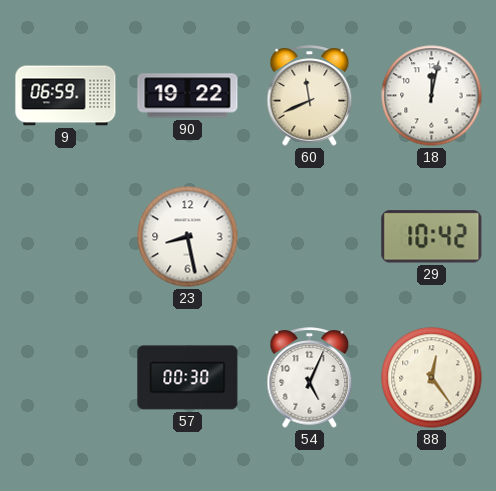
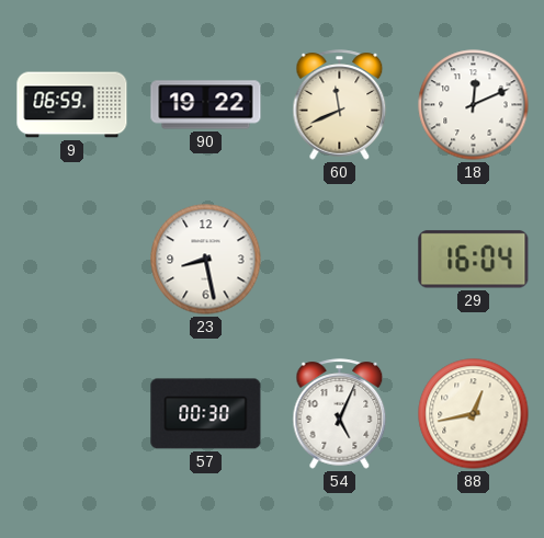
18: 12:02 -> 12:11 (474, 105)
29: 10:42 -> 16:04 (474, 260)
88: 12:24 -> 12:43 (474, 414)
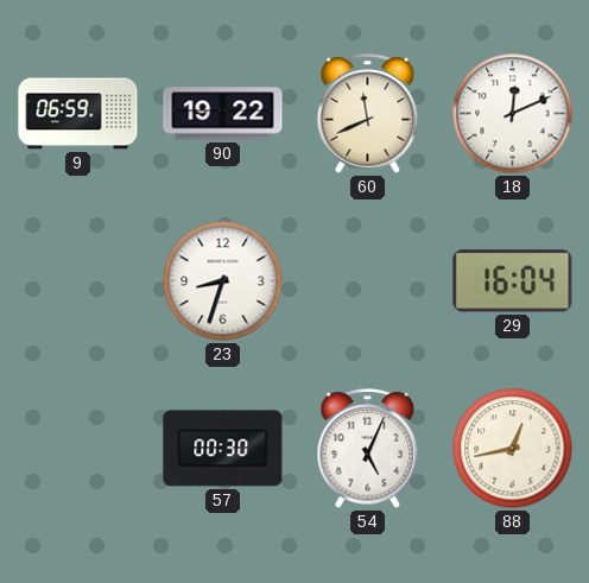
23: 8:28 -> 8:33 (223, 281)
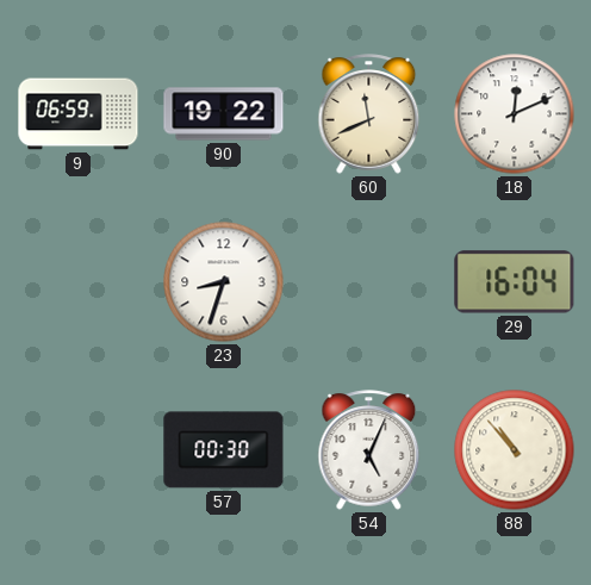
88: 12:43 -> 10:53 (515, 450)
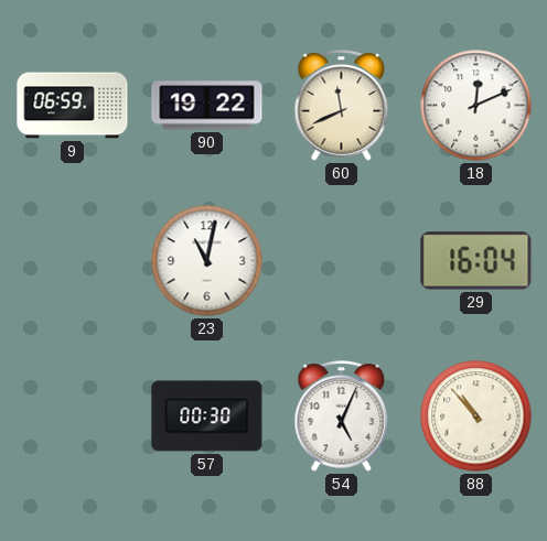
23: 8:33 -> 11:02 (207, 261)
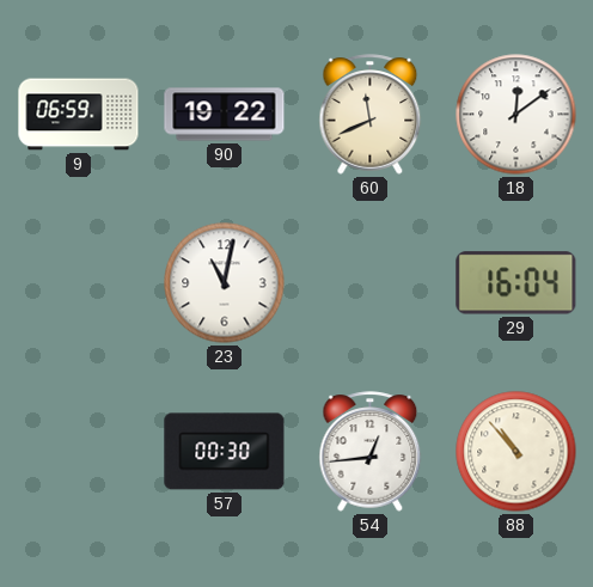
18: 12:11 -> 12:09 (516, 115)
54: 5:04 -> 12:44 (371, 452)
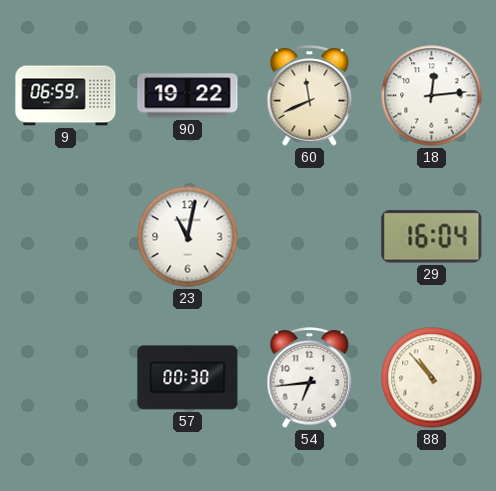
18: 12:09 -> 12:14 (432, 96)
54: 12:44 -> 6:44 (310, 378)
